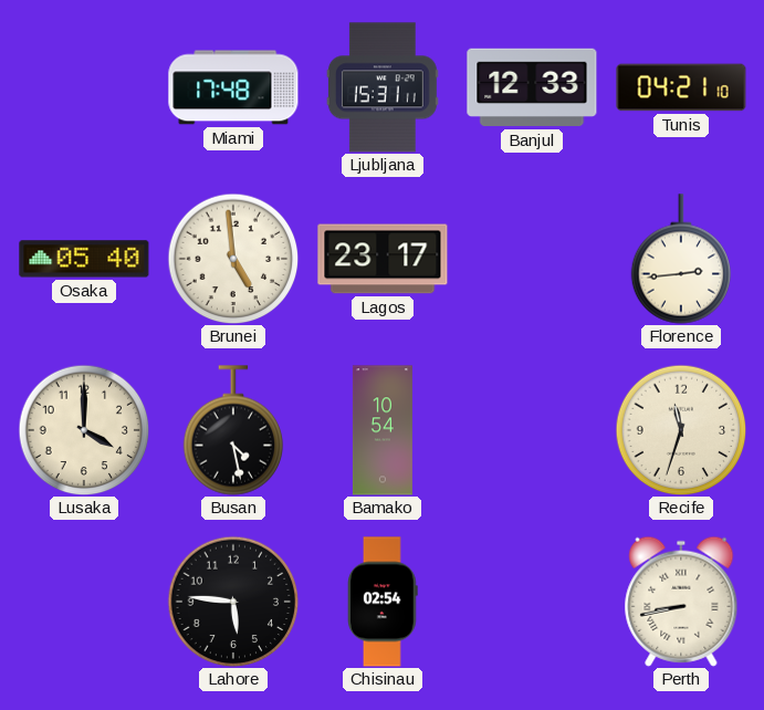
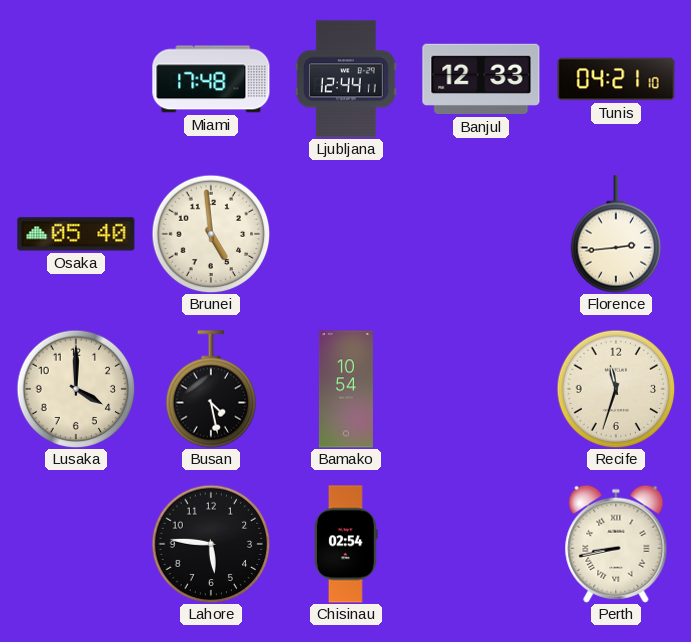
Ljubljana: 15:31 -> 12:44 (346, 79)
Lagos: 23:17 -> none (383, 259)
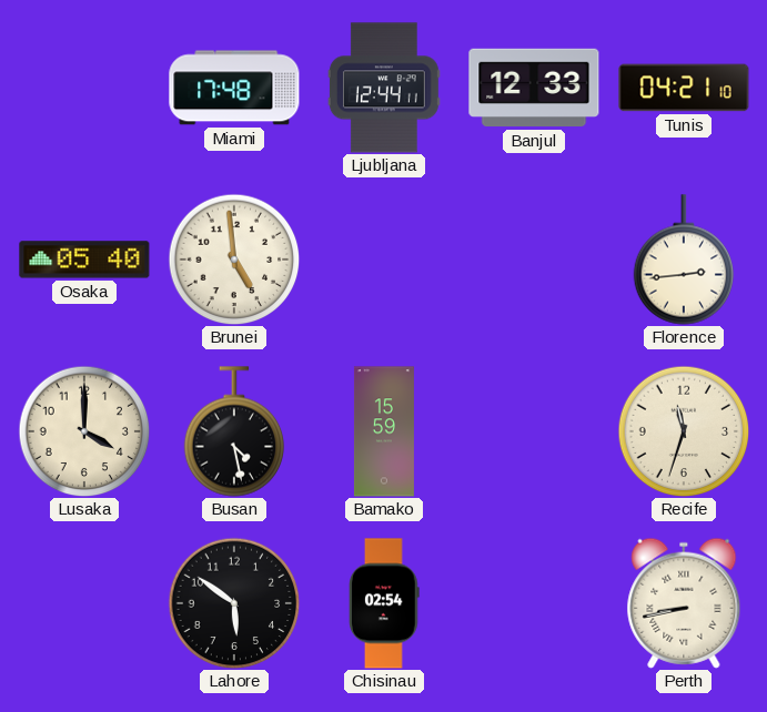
Bamako: 10:54 -> 15:59 (384, 431)
Lahore: 5:46 -> 5:51 (234, 603)
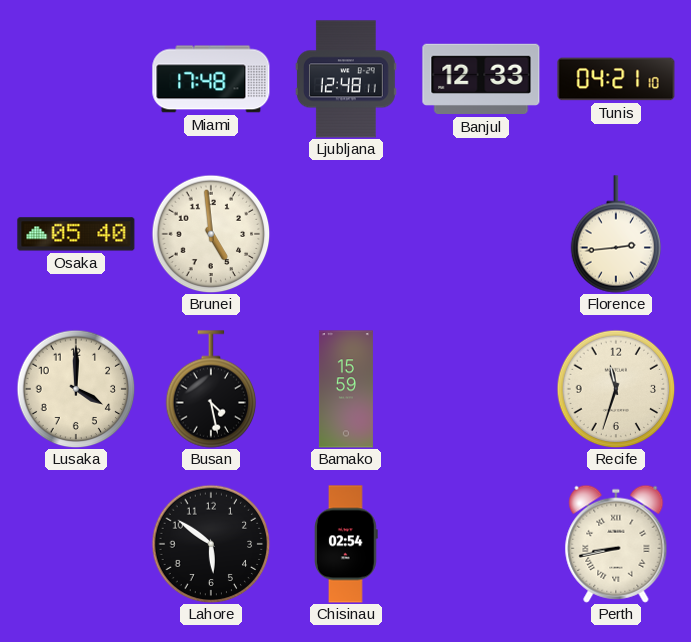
Ljubljana: 12:44 -> 12:48 (346, 79)
